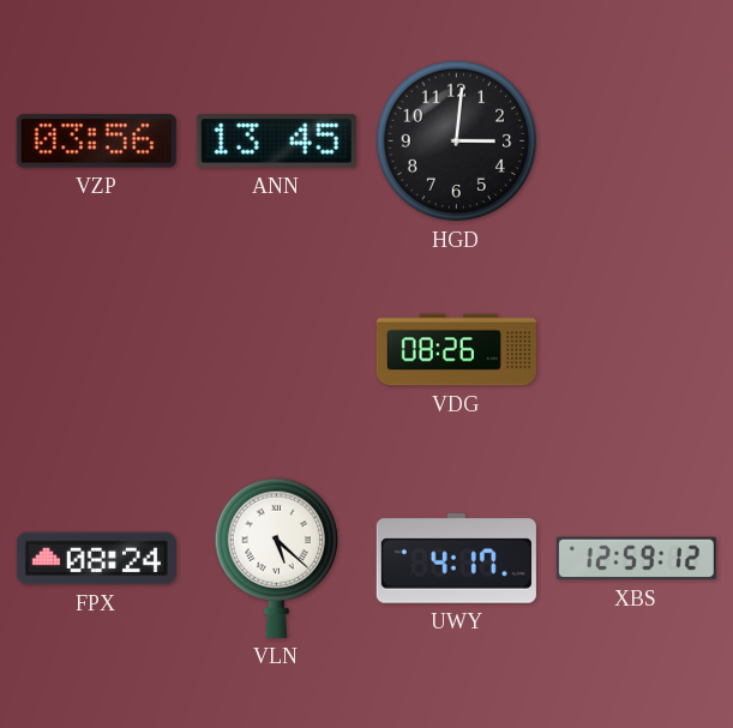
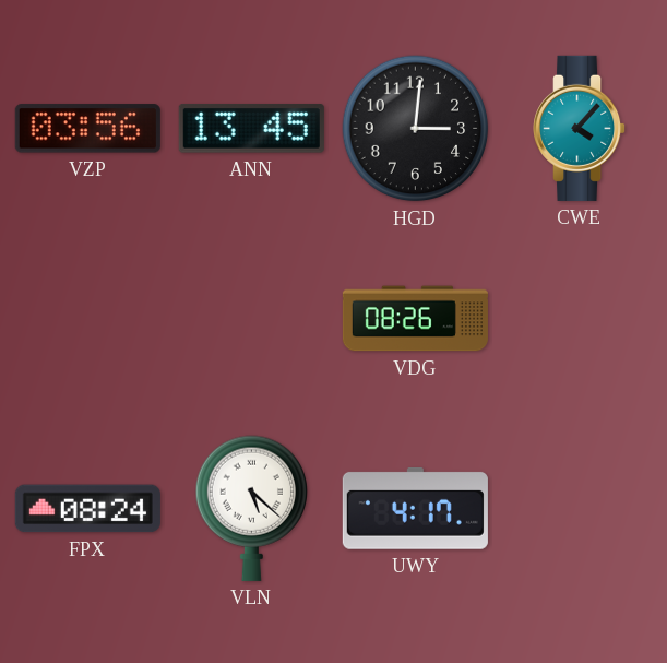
CWE: none -> 4:07 (581, 128)
XBS: 12:59 -> none (636, 559)
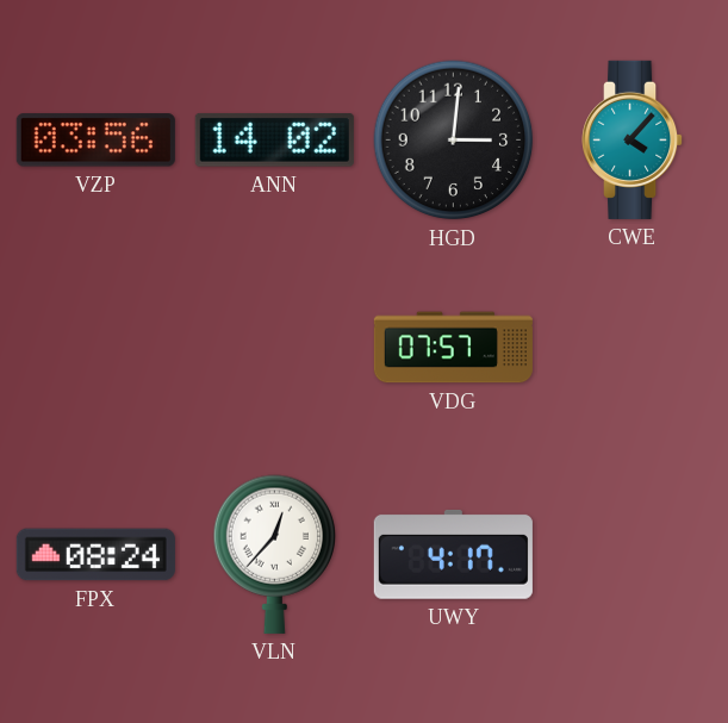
ANN: 13:45 -> 14:02 (274, 141)
VDG: 08:26 -> 07:57 (453, 348)
VLN: 5:22 -> 12:37 (274, 554)
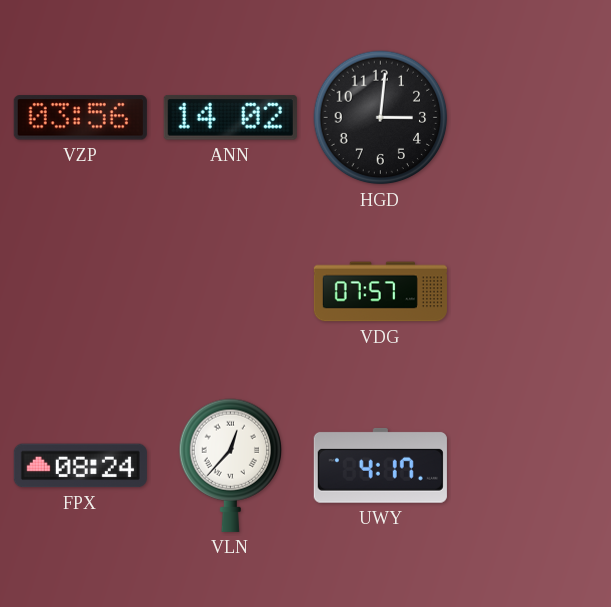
CWE: 4:07 -> none (634, 139)
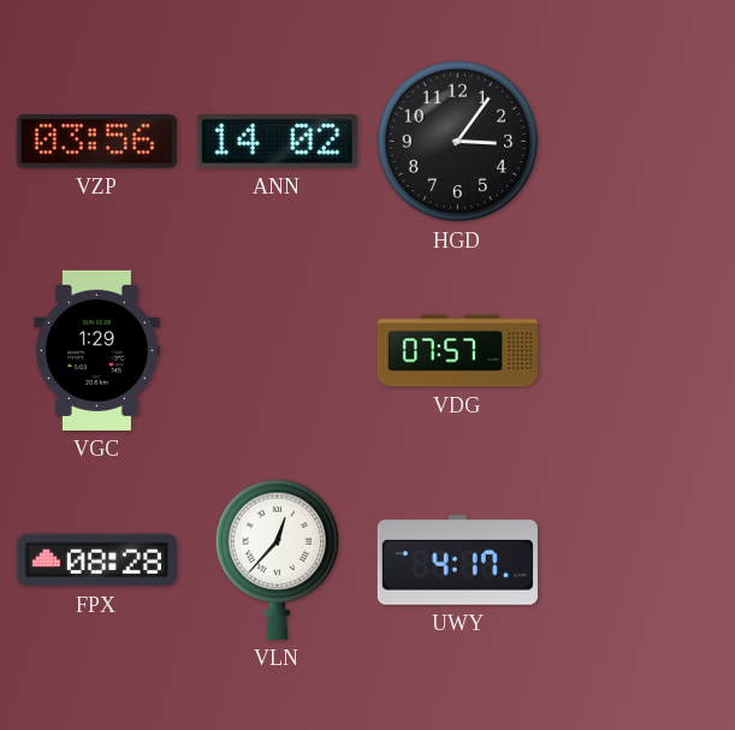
HGD: 3:01 -> 3:06 (458, 142)
VGC: none -> 1:29 (96, 350)
FPX: 08:24 -> 08:28 (96, 560)
